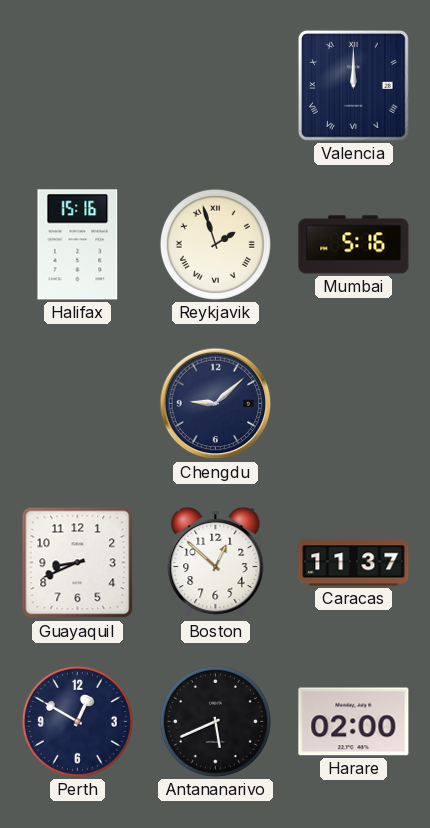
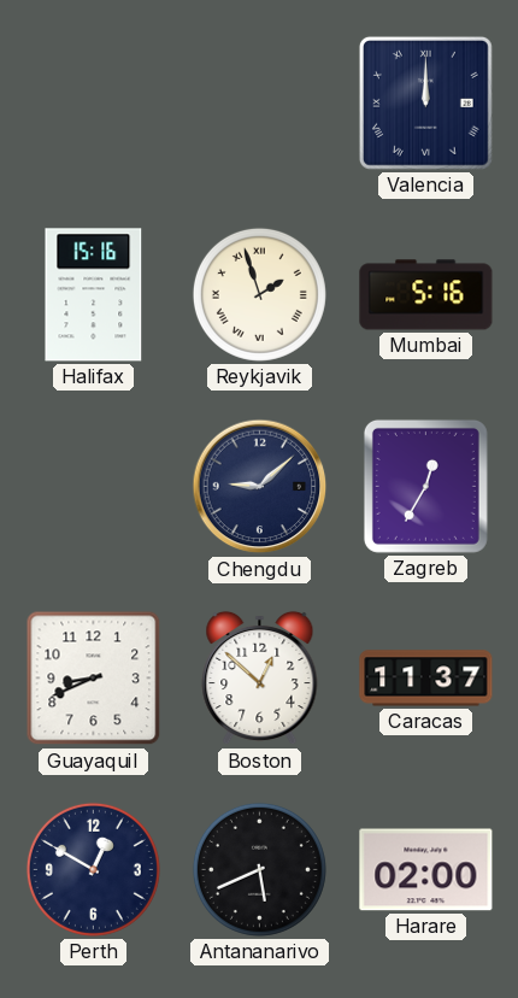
Zagreb: none -> 12:35 (425, 486)
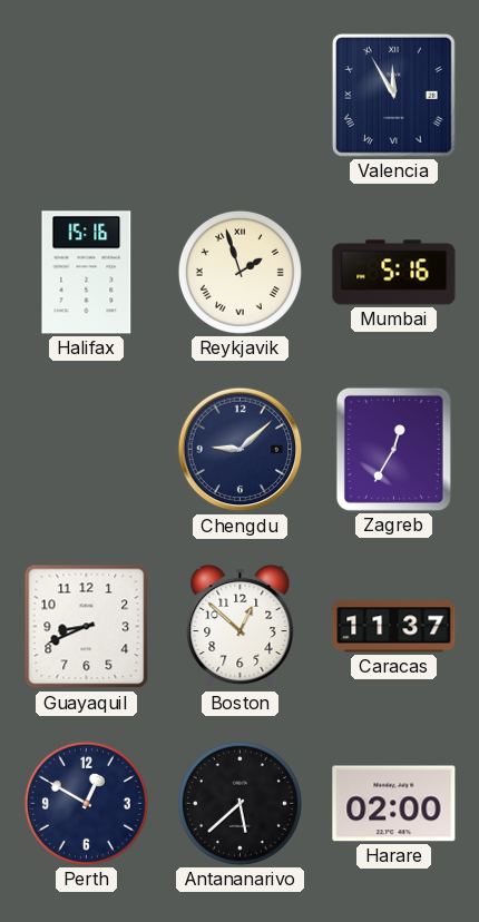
Valencia: 12:00 -> 11:55 (393, 95)
Antananarivo: 5:41 -> 5:38 (239, 803)
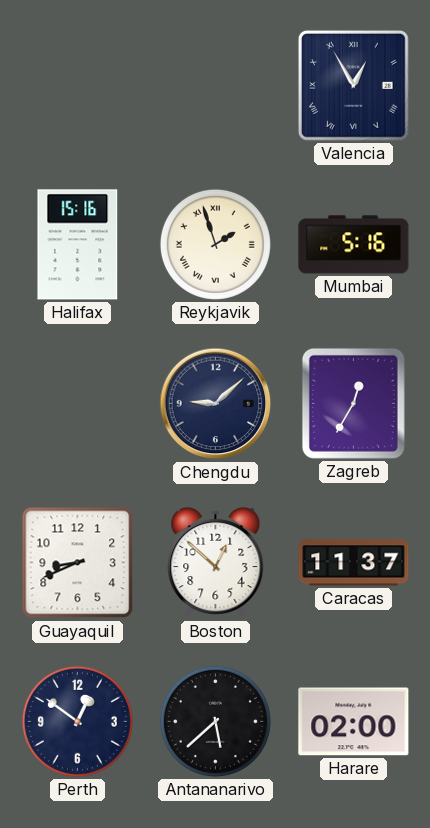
Valencia: 11:55 -> 12:55 (353, 85)
Perth: 12:50 -> 12:51 (77, 721)
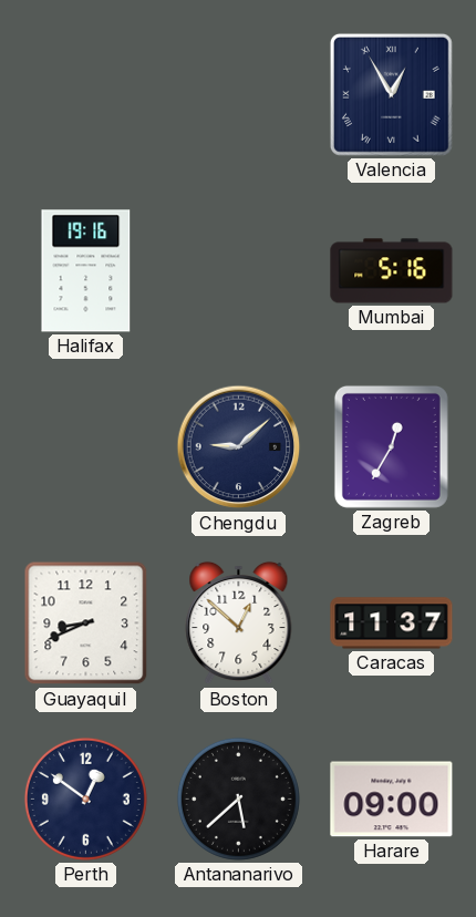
Halifax: 15:16 -> 19:16 (86, 271)
Reykjavik: 1:57 -> none (215, 244)
Harare: 02:00 -> 09:00 (392, 800)
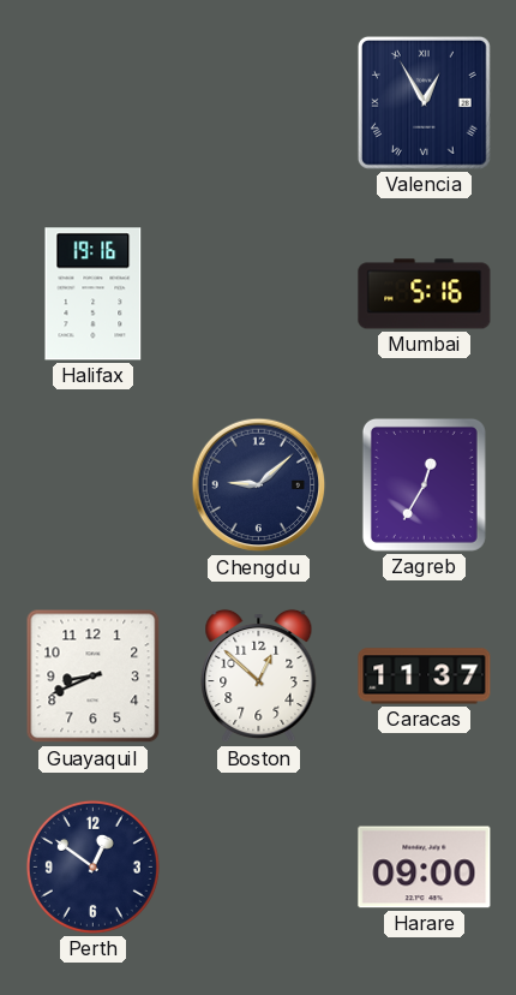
Antananarivo: 5:38 -> none (238, 798)
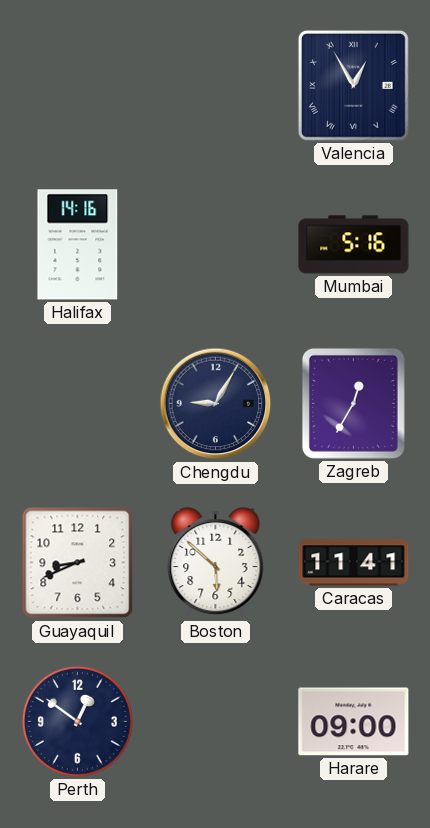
Halifax: 19:16 -> 14:16 (78, 245)
Chengdu: 9:08 -> 9:05 (216, 404)
Boston: 12:52 -> 5:52 (216, 563)
Caracas: 11:37 -> 11:41 (354, 563)
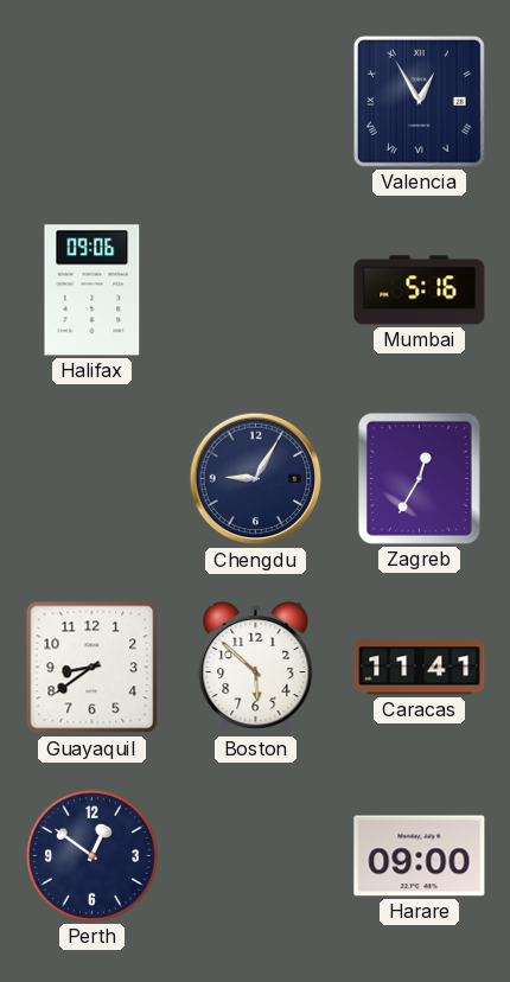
Halifax: 14:16 -> 09:06 (93, 291)
Guayaquil: 8:41 -> 8:39 (93, 668)
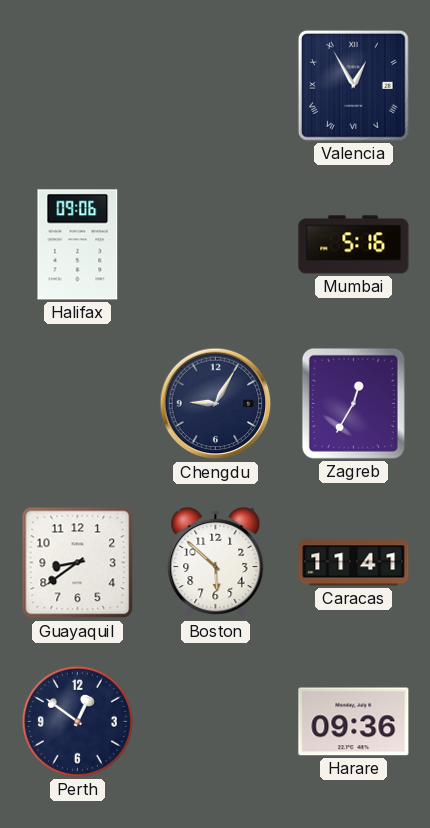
Harare: 09:00 -> 09:36 (354, 722)
